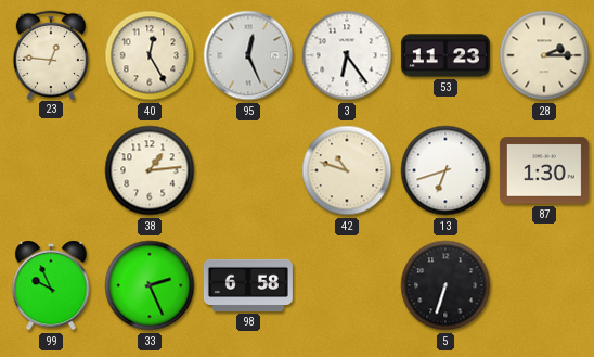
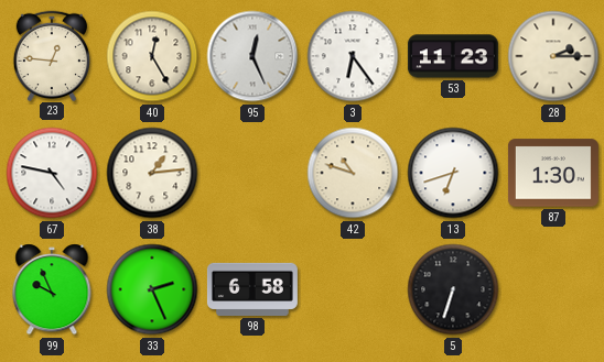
67: none -> 4:47 (52, 173)
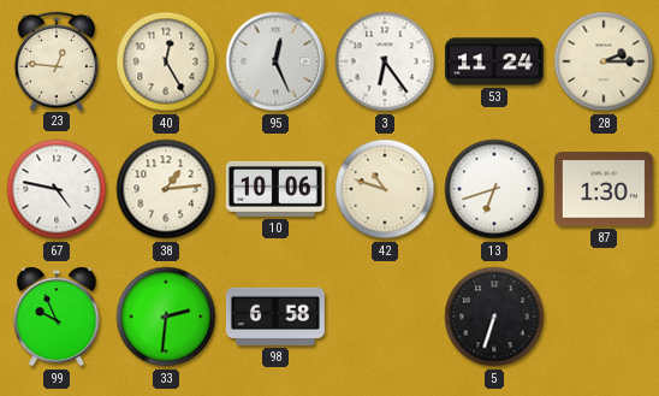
53: 11:23 -> 11:24 (494, 61)
10: none -> 10:06 (275, 189)
33: 2:26 -> 2:31 (166, 317)
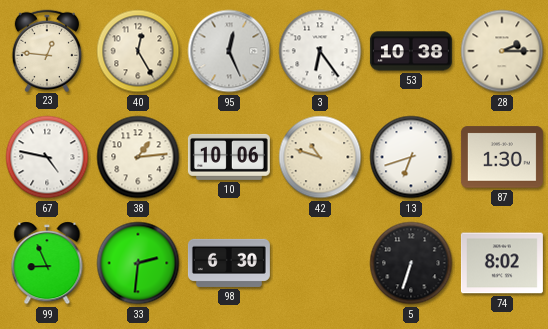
53: 11:24 -> 10:38 (411, 51)
99: 9:56 -> 8:56 (47, 263)
98: 6:58 -> 6:30 (229, 263)
74: none -> 8:02 (502, 263)
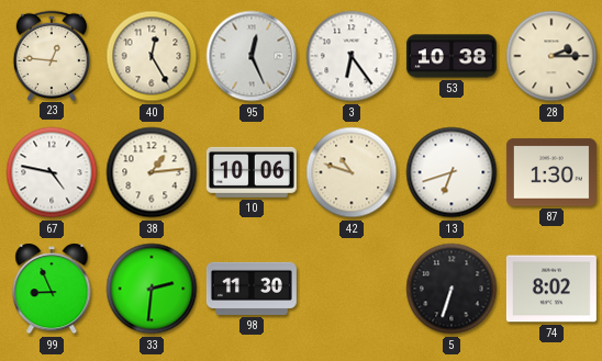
98: 6:30 -> 11:30 (252, 289)
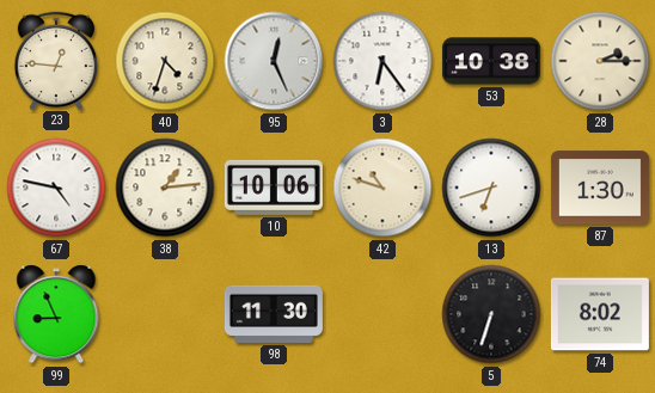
40: 12:25 -> 4:33 (165, 61)
33: 2:31 -> none (152, 289)
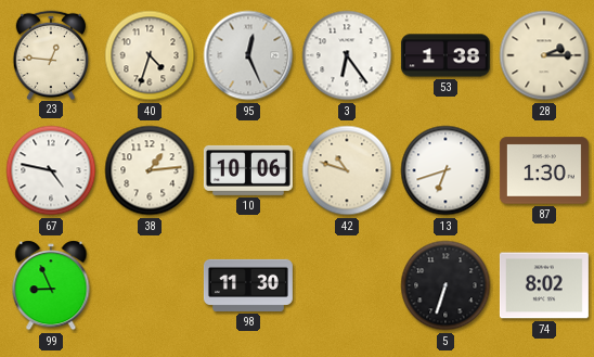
53: 10:38 -> 1:38 (445, 55)
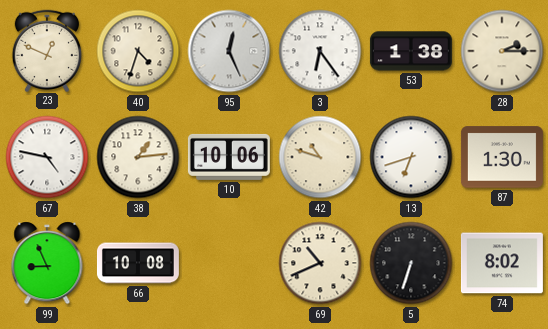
23: 12:46 -> 12:49 (47, 50)
66: none -> 10:08 (138, 263)
98: 11:30 -> none (248, 285)
69: none -> 10:41 (320, 263)
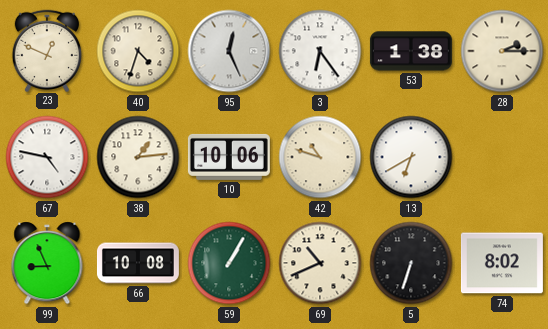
13: 6:42 -> 6:40 (411, 157)
87: 1:30 -> none (502, 157)
59: none -> 1:05 (229, 263)
